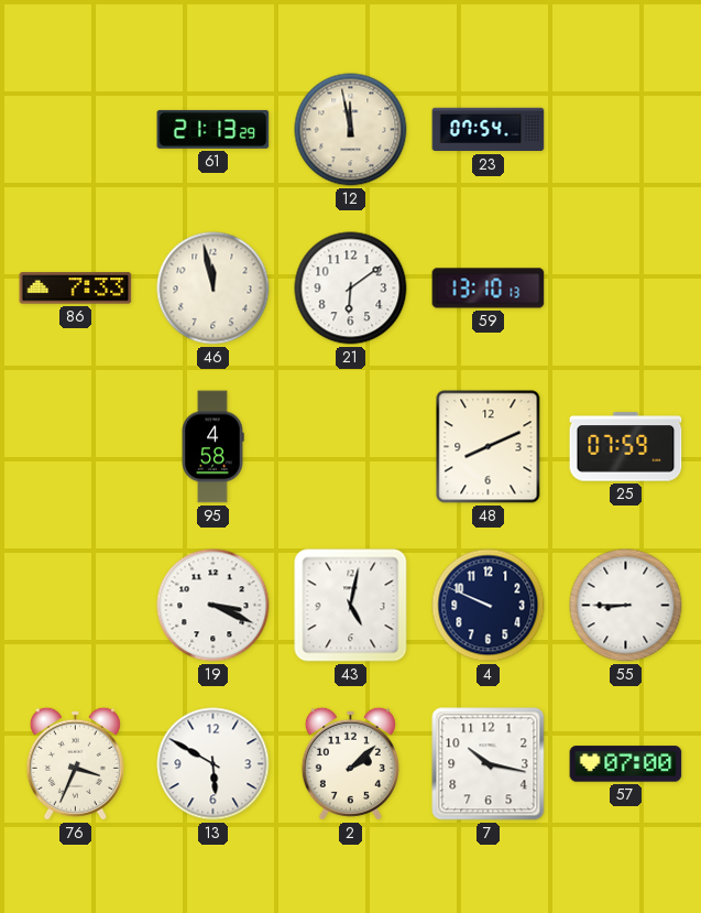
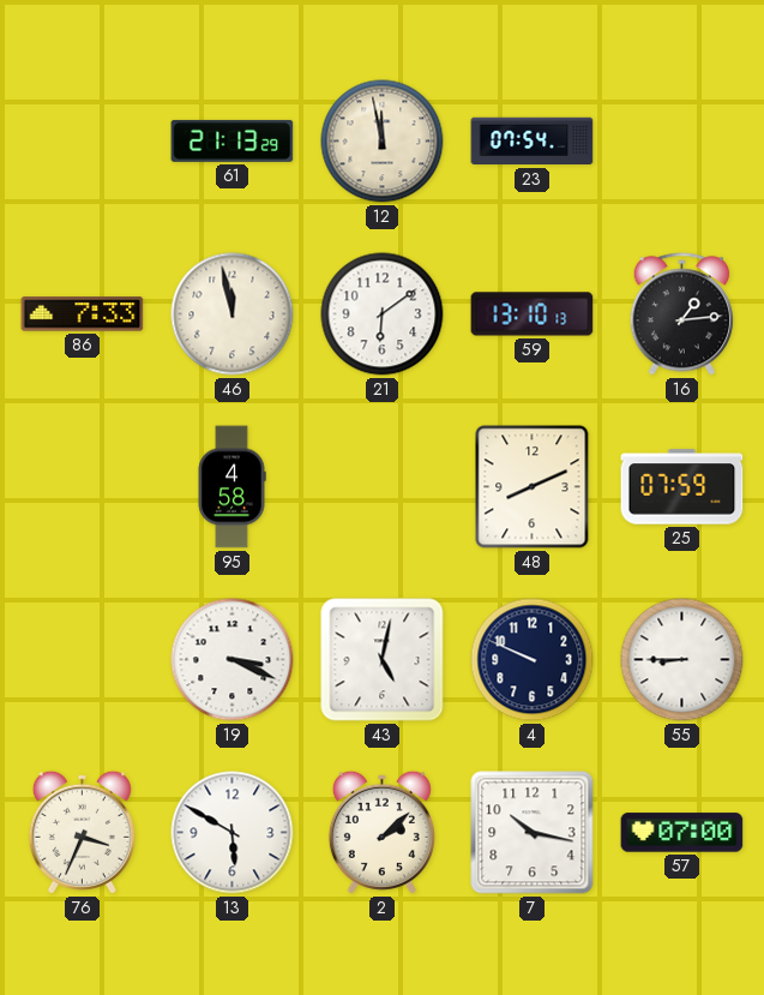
16: none -> 1:14 (681, 314)
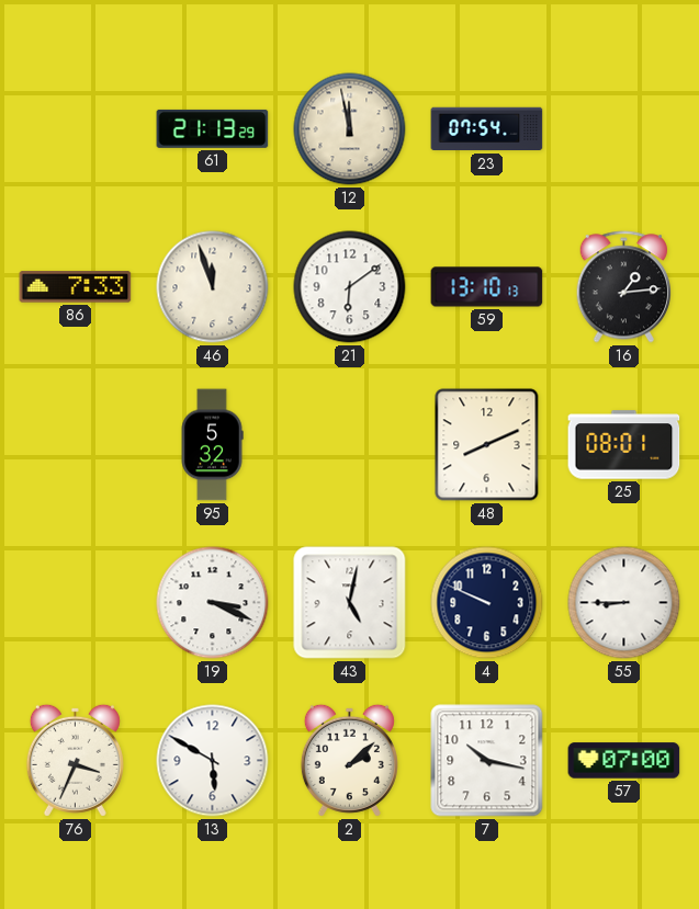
46: 11:58 -> 11:57 (213, 287)
95: 4:58 -> 5:32 (212, 445)
25: 07:59 -> 08:01 (624, 445)
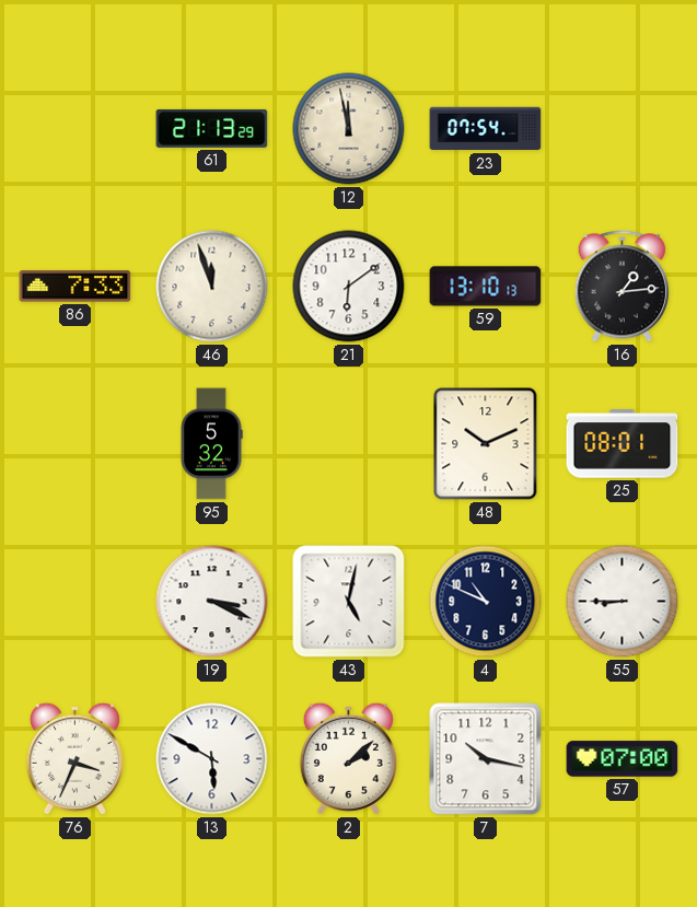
48: 8:11 -> 10:11 (486, 444)
4: 9:49 -> 10:49 (486, 602)
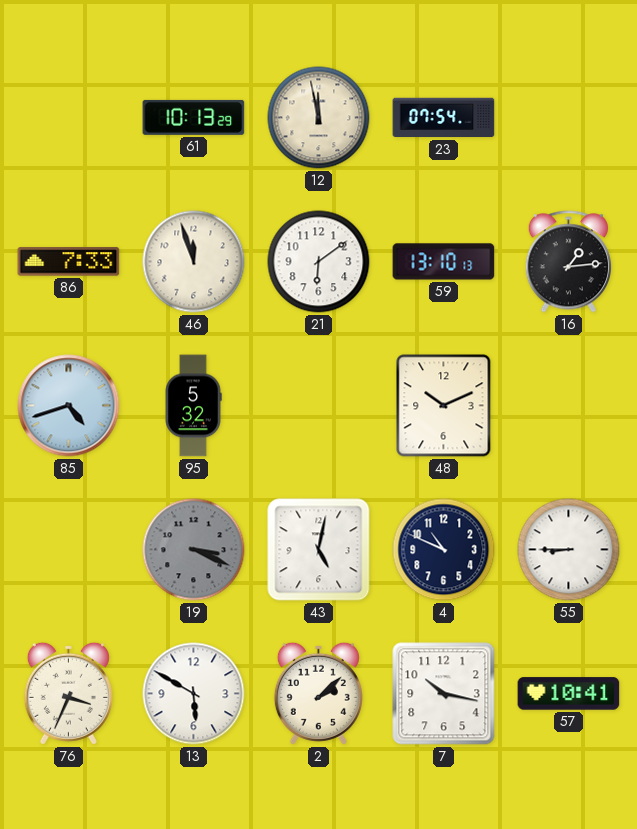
61: 21:13 -> 10:13 (194, 117)
85: none -> 4:42 (69, 406)
25: 08:01 -> none (623, 444)
19 dial: white -> grey (194, 550)
57: 07:00 -> 10:41 (569, 694)
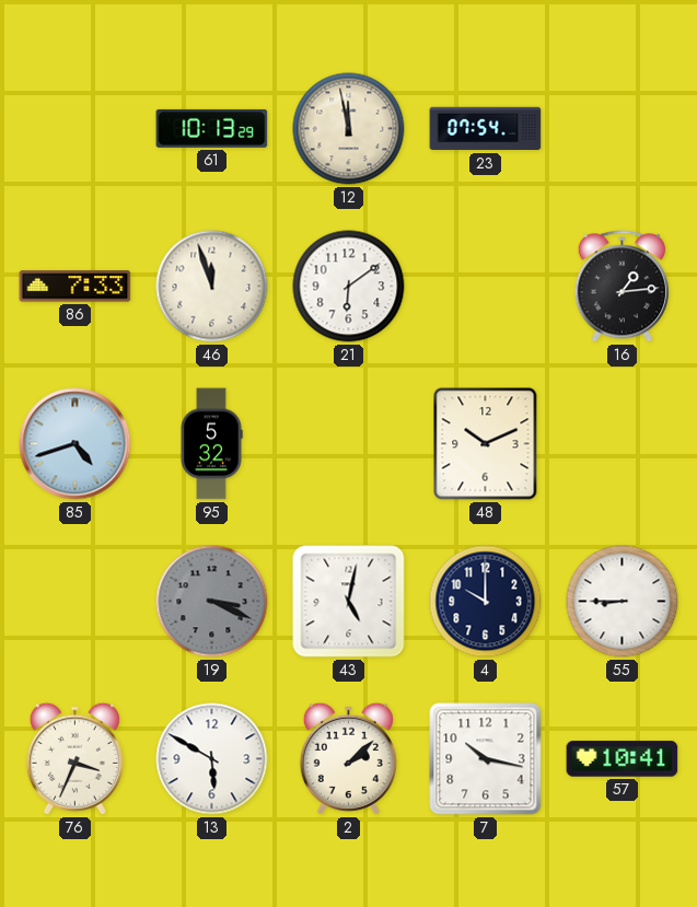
59: 13:10 -> none (444, 262)
4: 10:49 -> 10:00 (486, 602)
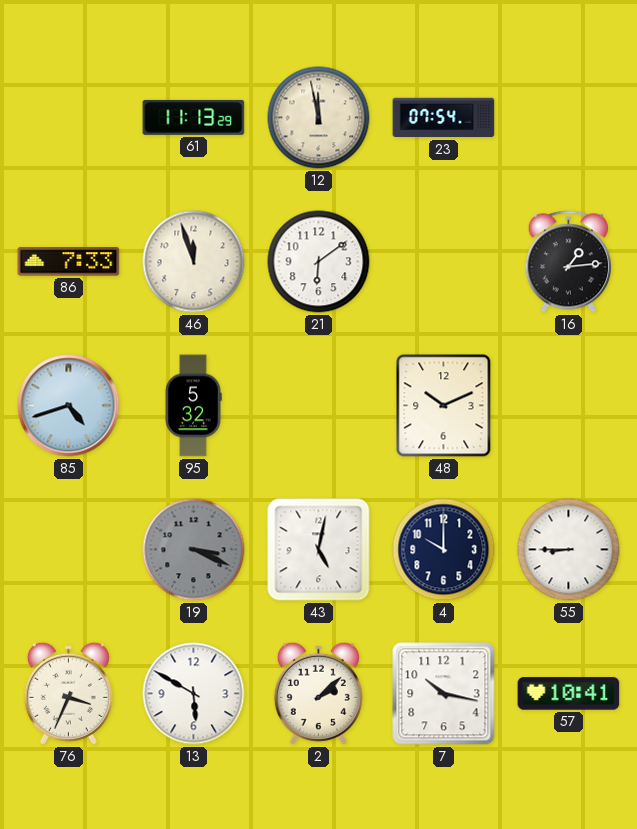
61: 10:13 -> 11:13 (194, 117)
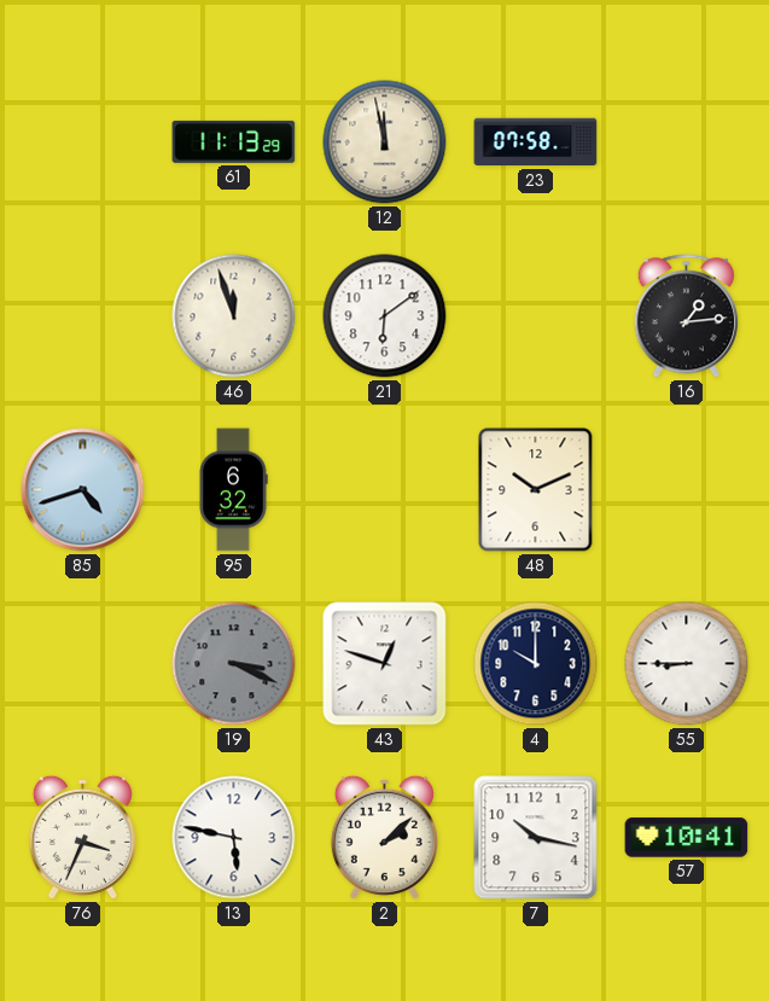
23: 07:54 -> 07:58 (536, 142)
86: 7:33 -> none (69, 262)
95: 5:32 -> 6:32 (233, 490)
43: 5:02 -> 12:48 (385, 664)
13: 5:50 -> 5:47 (234, 838)
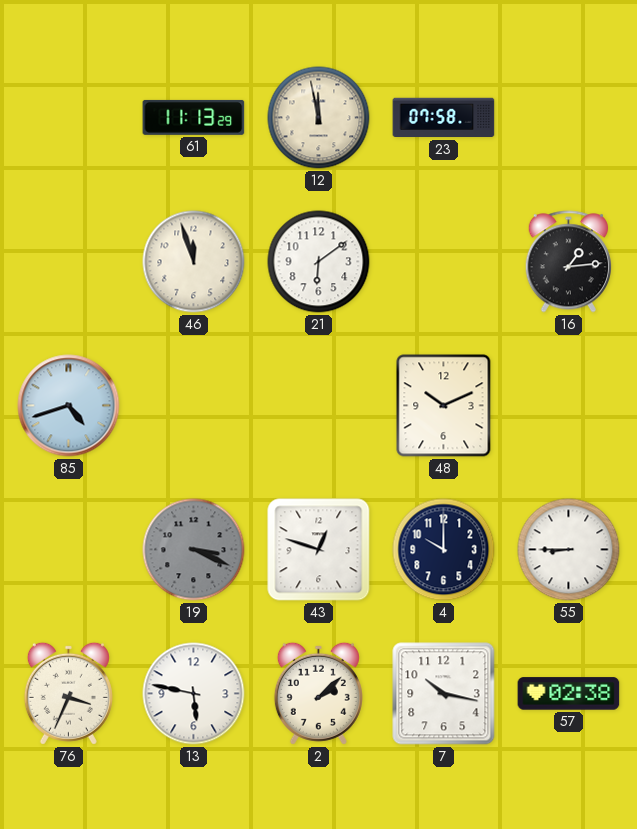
95: 6:32 -> none (233, 490)
57: 10:41 -> 02:38 (569, 694)
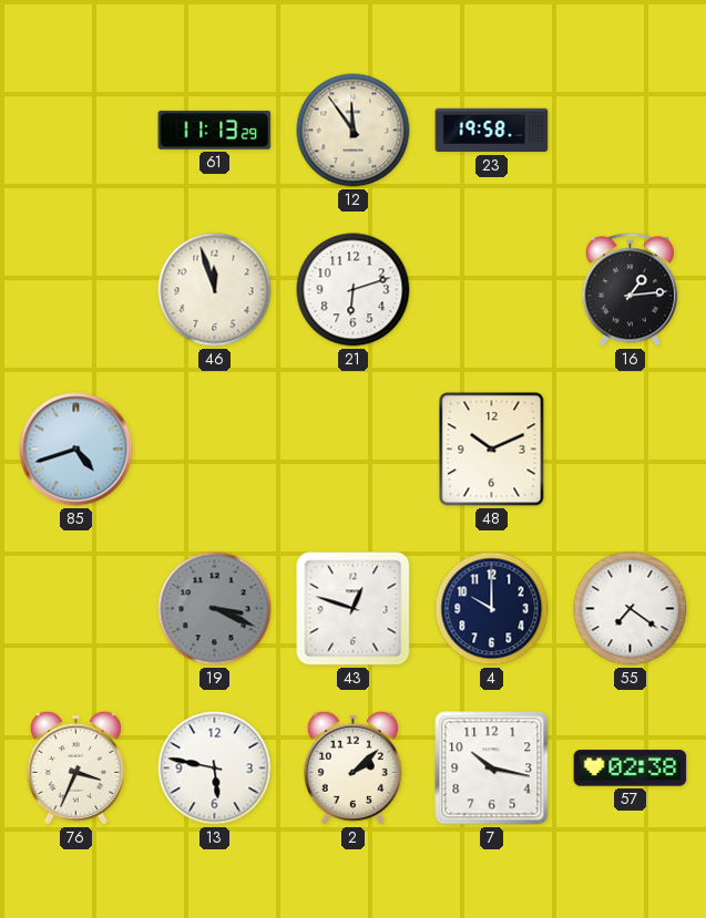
12: 11:58 -> 11:54 (354, 131)
23: 07:58 -> 19:58 (492, 131)
21: 6:09 -> 6:12 (354, 290)
55: 8:45 -> 7:21 (631, 609)
